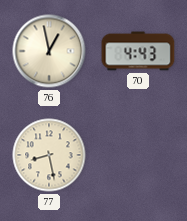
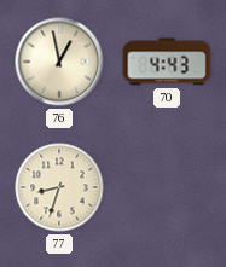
77: 8:28 -> 8:33 (59, 187)
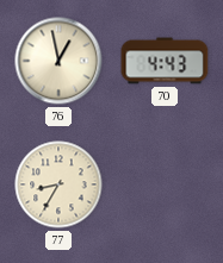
77: 8:33 -> 8:35 (58, 184)
